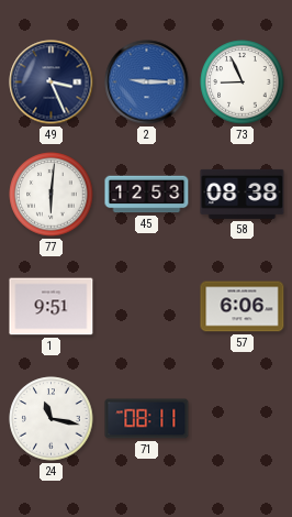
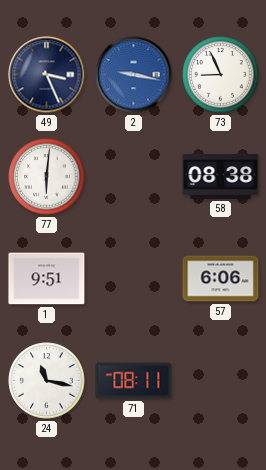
2: 9:15 -> 9:17 (134, 75)
45: 12:53 -> none (147, 195)
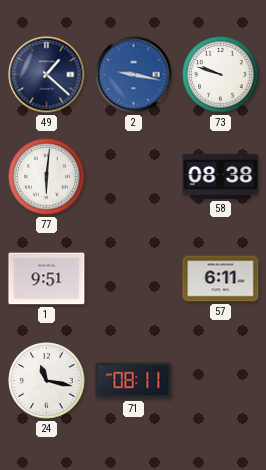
49: 3:26 -> 1:22 (47, 75)
73: 8:56 -> 9:48 (221, 75)
57: 6:06 -> 6:11 (221, 279)
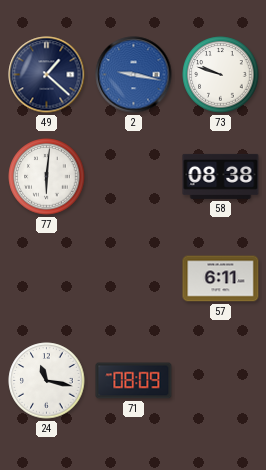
1: 9:51 -> none (47, 279)
71: 08:11 -> 08:09 (134, 381)
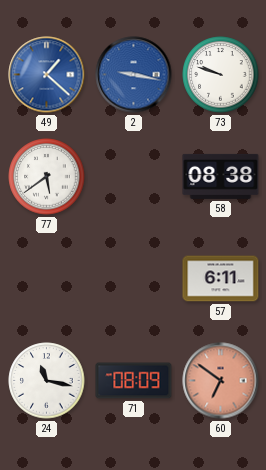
49 dial: navy -> blue (47, 75)
77: 6:01 -> 5:39 (47, 177)
60: none -> 6:51 (221, 381)
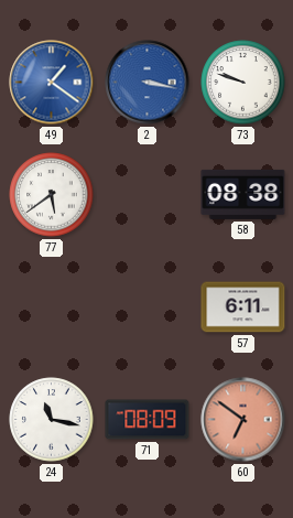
49: 1:22 -> 1:21 (52, 83)
2: 9:17 -> 3:17 (148, 83)
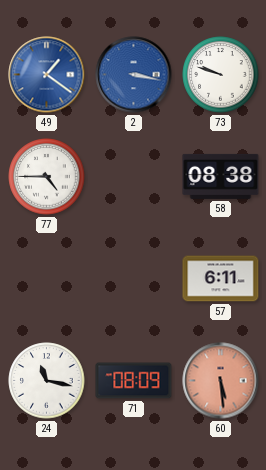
77: 5:39 -> 4:45 (47, 177)
60: 6:51 -> 5:29 (221, 381)
